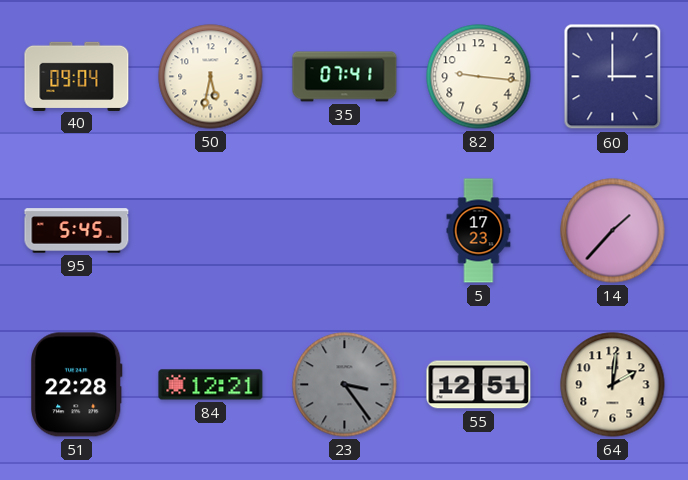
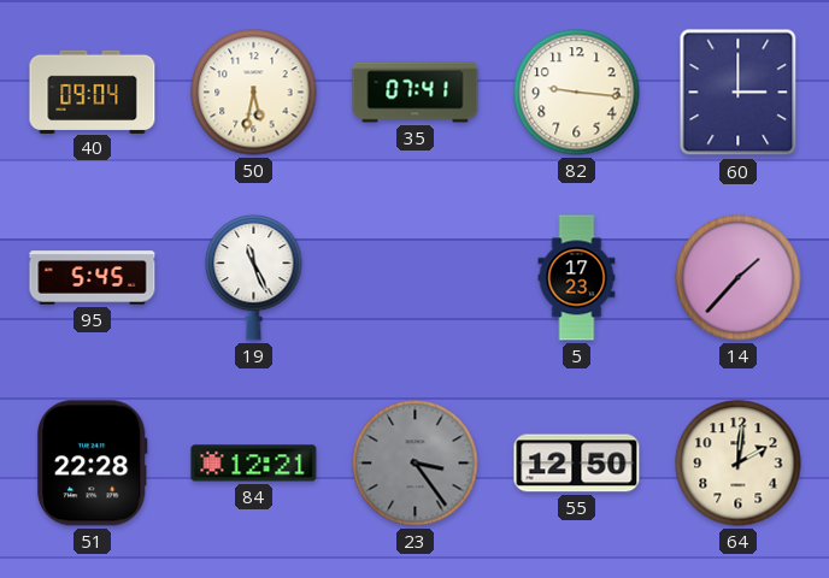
19: none -> 11:26 (254, 277)
55: 12:51 -> 12:50 (577, 464)
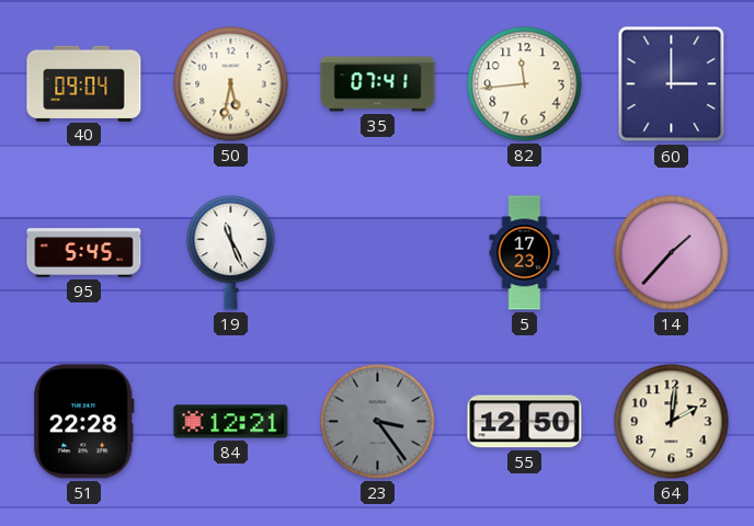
82: 9:16 -> 11:44 (525, 84)
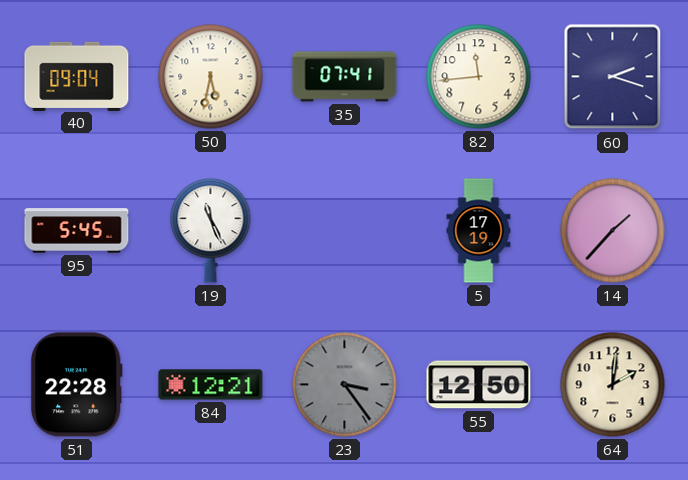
60: 3:00 -> 2:18 (613, 77)
5: 17:23 -> 17:19 (479, 231)
